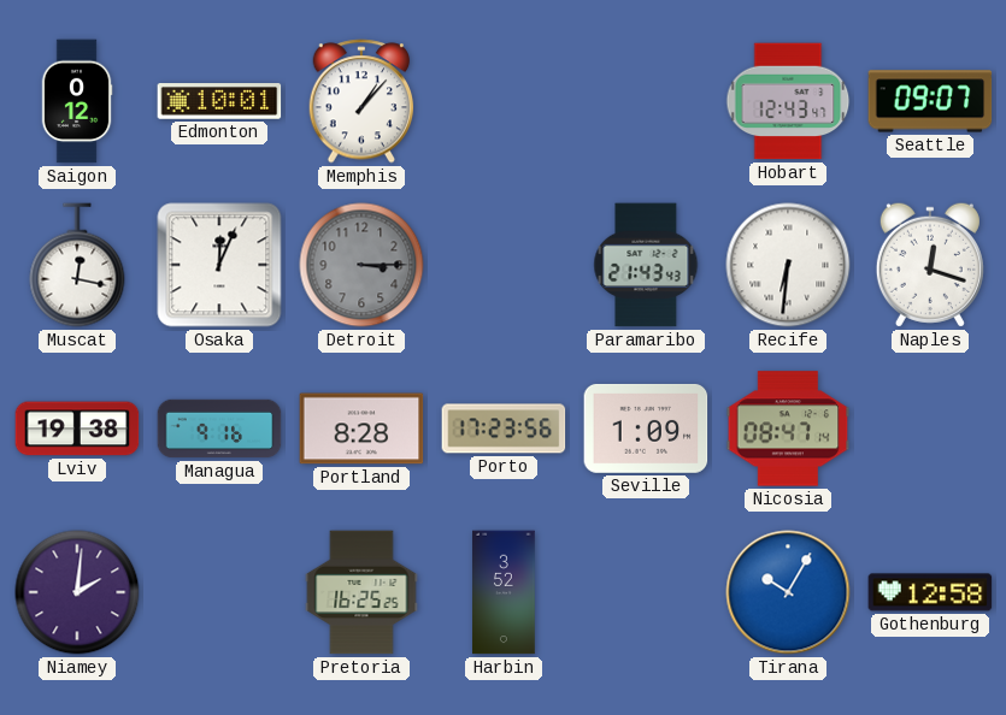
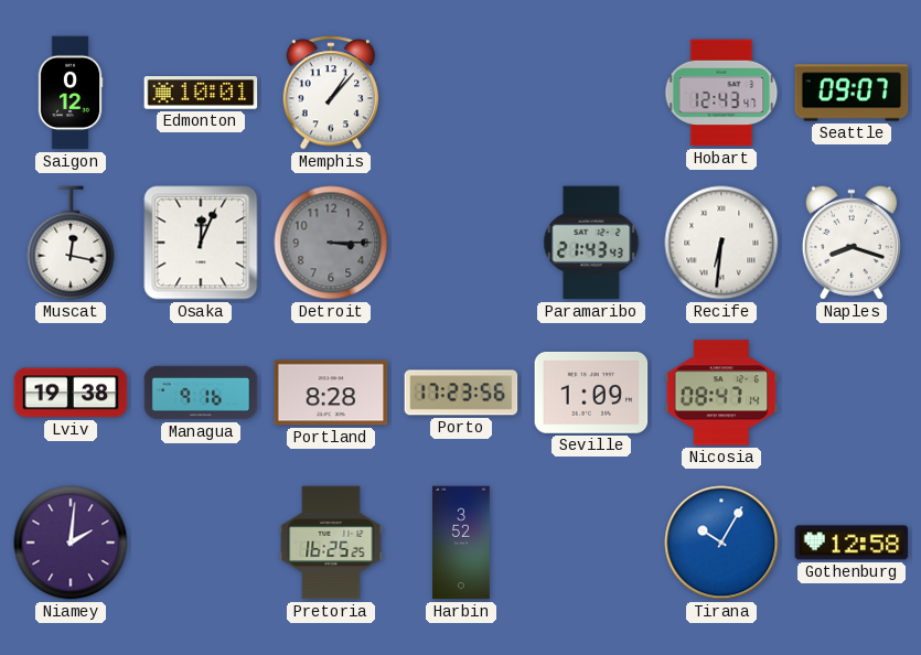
Naples: 12:18 -> 8:18 (852, 243)
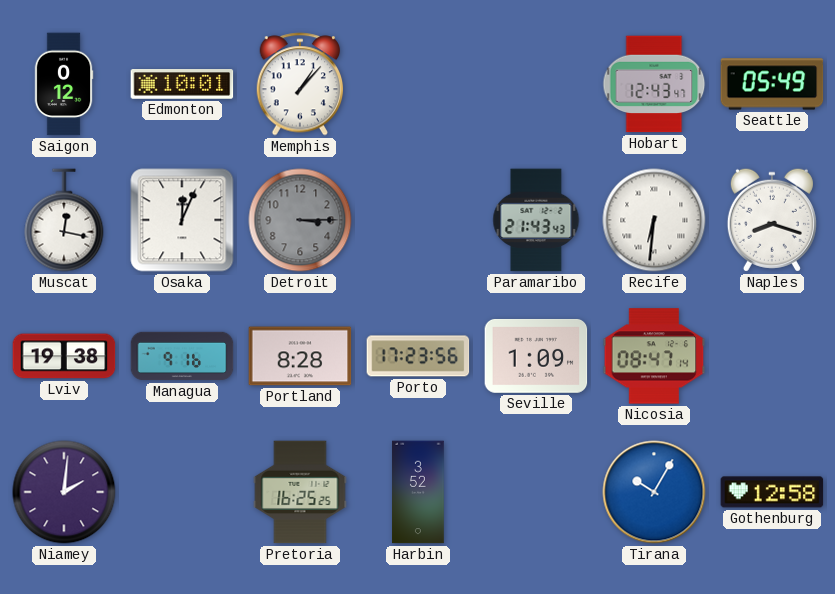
Seattle: 09:07 -> 05:49 (772, 84)
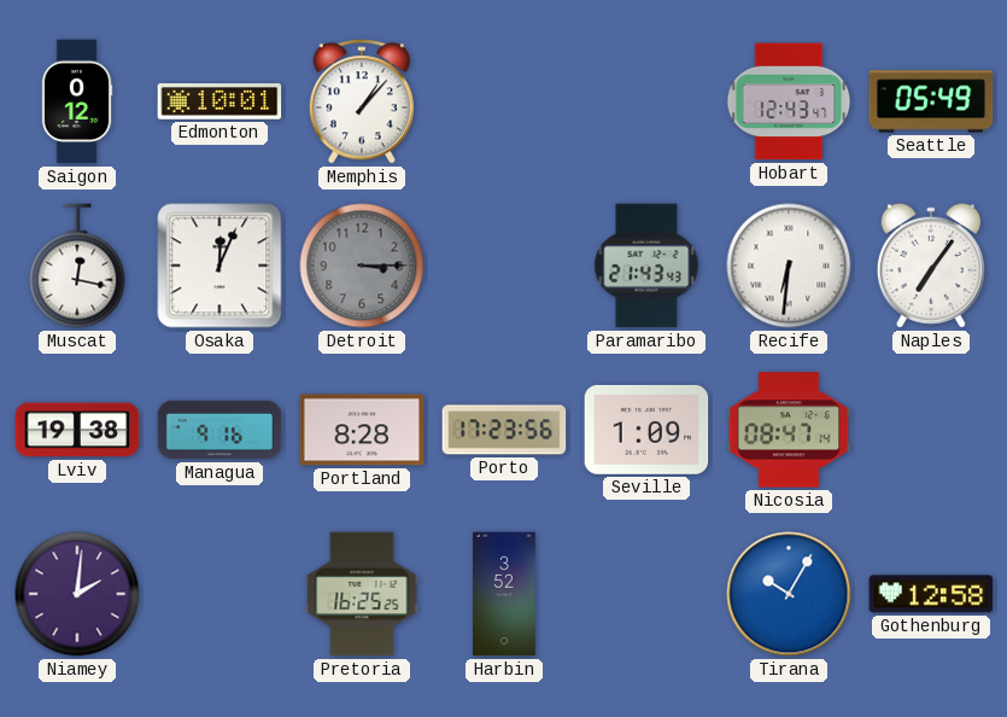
Naples: 8:18 -> 7:06 (931, 266)
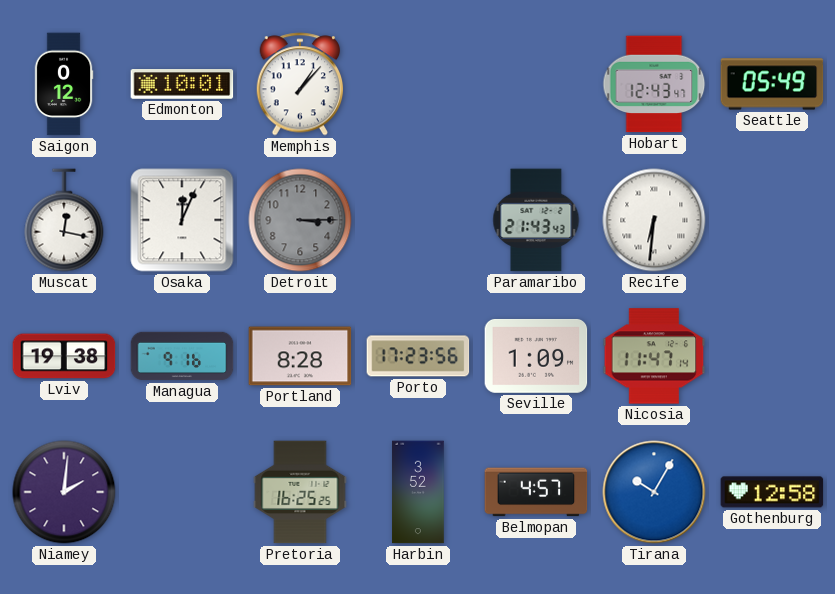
Naples: 7:06 -> none (931, 266)
Nicosia: 08:47 -> 11:47 (654, 356)
Belmopan: none -> 4:57 (536, 492)
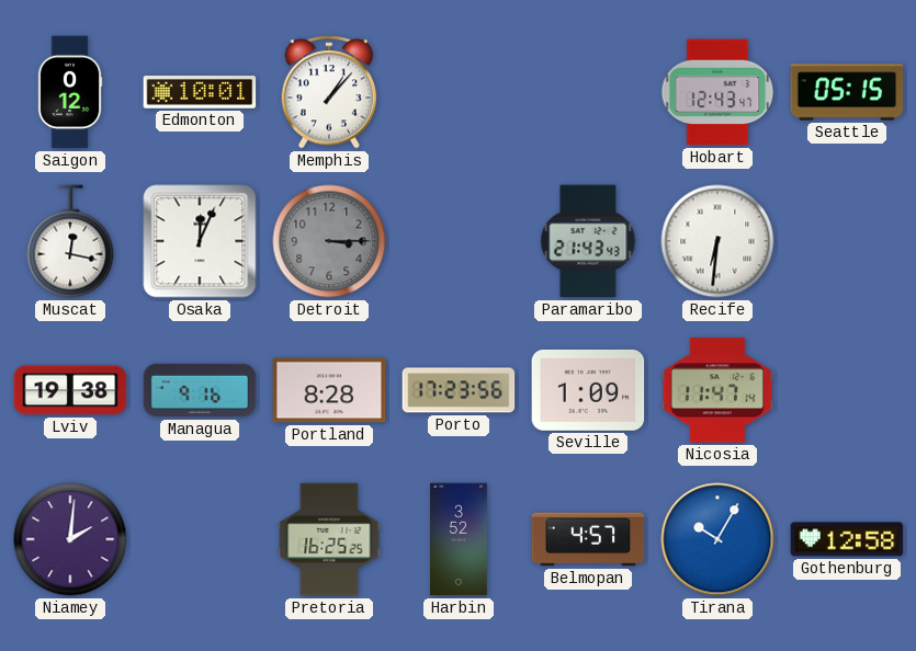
Seattle: 05:49 -> 05:15 (847, 92)
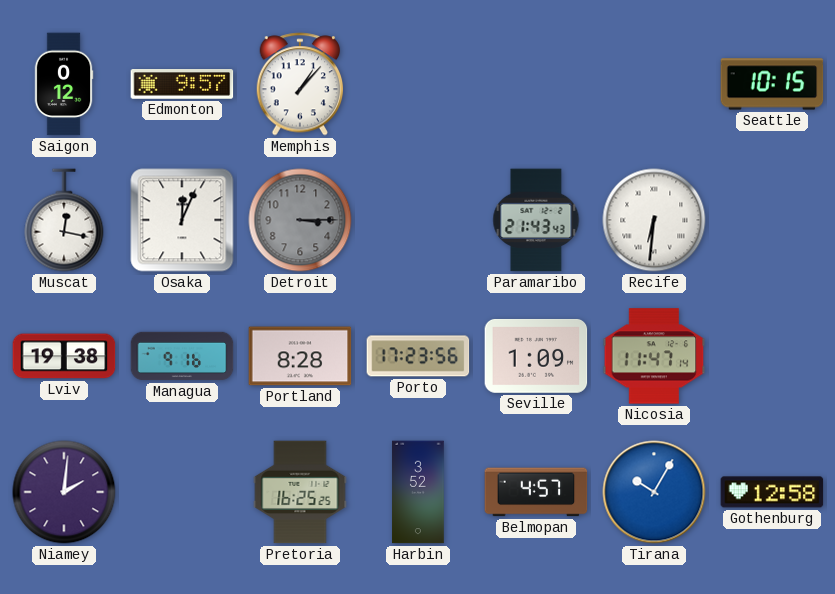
Edmonton: 10:01 -> 9:57 (182, 84)
Hobart: 12:43 -> none (717, 92)
Seattle: 05:15 -> 10:15 (772, 84)
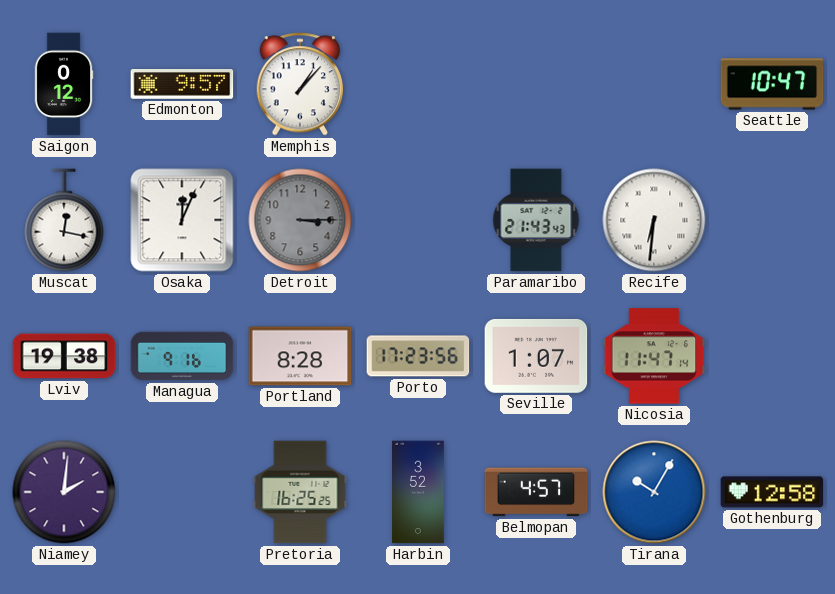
Seattle: 10:15 -> 10:47 (772, 84)
Seville: 1:09 -> 1:07 (536, 356)
